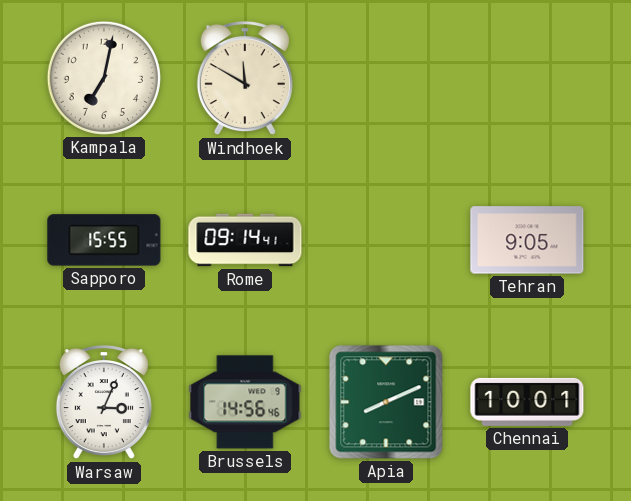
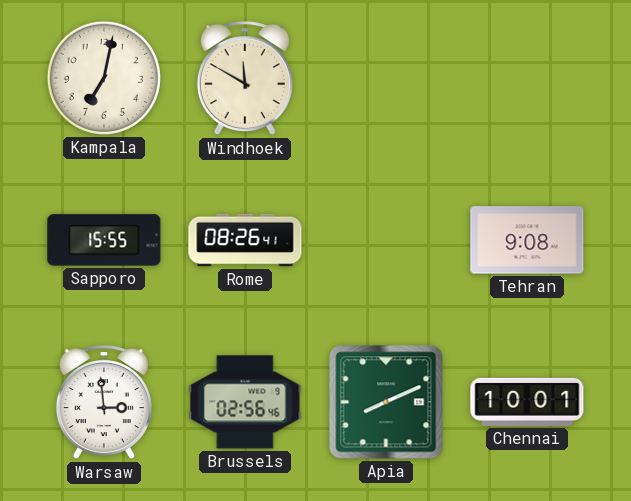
Rome: 09:14 -> 08:26 (245, 240)
Tehran: 9:05 -> 9:08 (527, 240)
Warsaw: 3:04 -> 2:59 (104, 403)
Brussels: 14:56 -> 02:56 (245, 402)
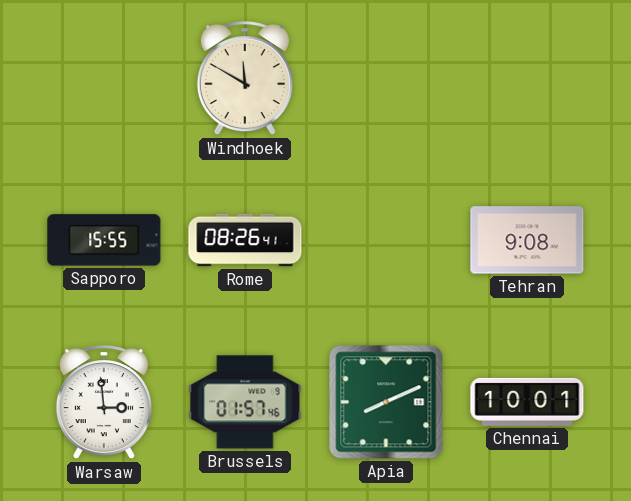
Kampala: 7:02 -> none (104, 78)
Brussels: 02:56 -> 01:57 (245, 402)
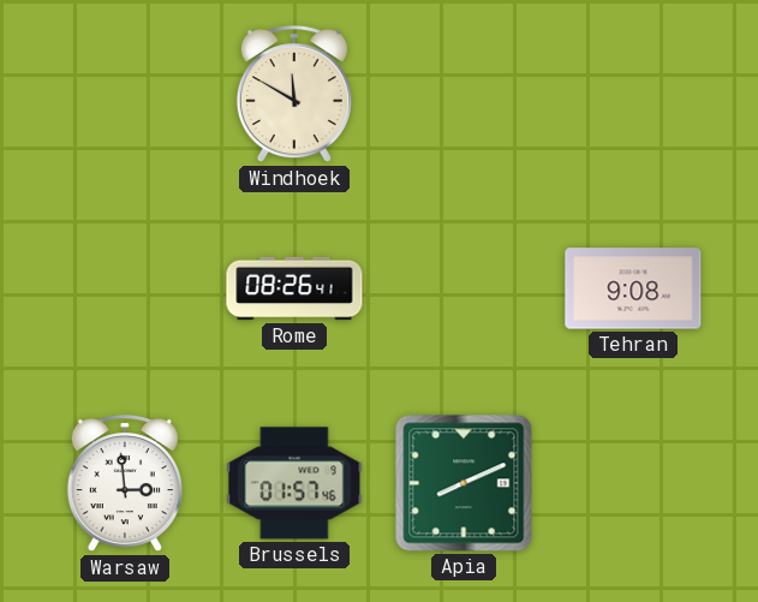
Sapporo: 15:55 -> none (104, 240)
Chennai: 10:01 -> none (527, 402)
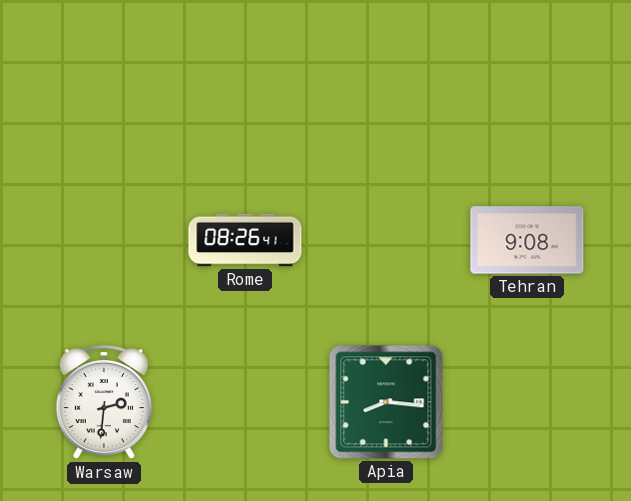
Windhoek: 11:50 -> none (294, 95)
Warsaw: 2:59 -> 2:31 (104, 403)
Brussels: 01:57 -> none (294, 483)
Apia: 8:11 -> 8:16 (386, 402)
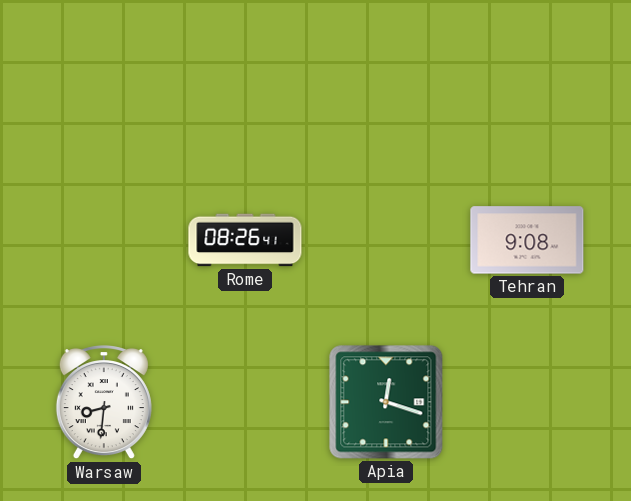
Warsaw: 2:31 -> 8:31 (104, 403)
Apia: 8:16 -> 12:18 (386, 402)
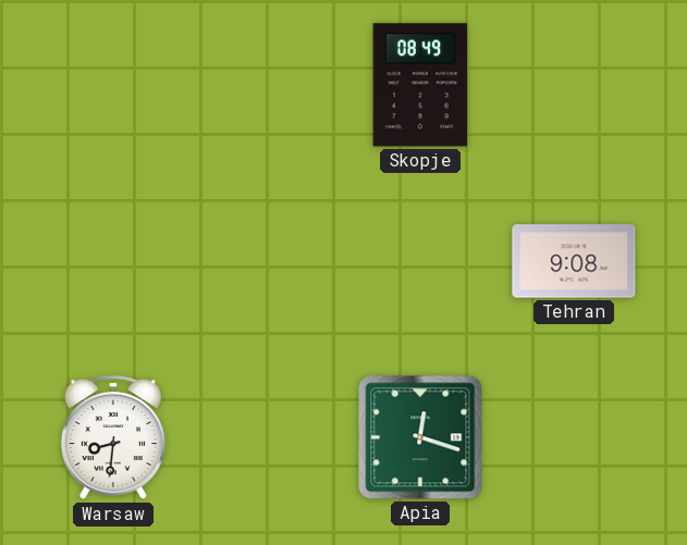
Skopje: none -> 08:49 (420, 85)
Rome: 08:26 -> none (245, 240)
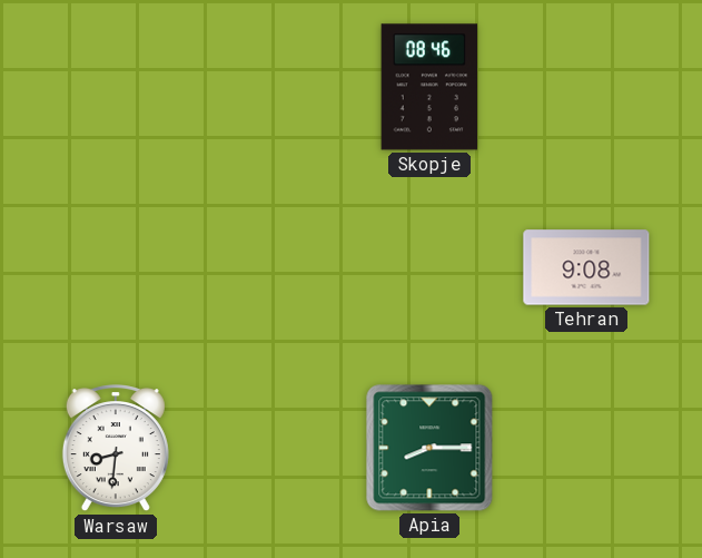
Skopje: 08:49 -> 08:46 (429, 87)
Apia: 12:18 -> 8:15 (429, 448)
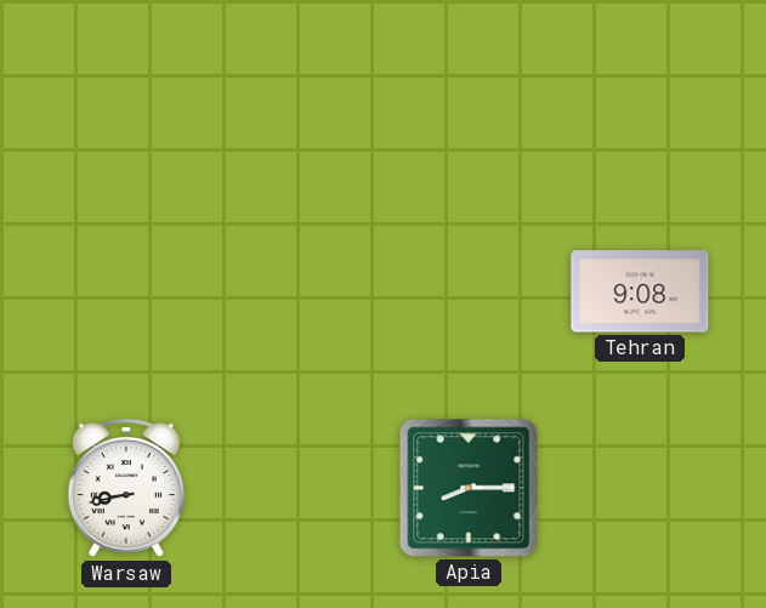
Skopje: 08:46 -> none (429, 87)
Warsaw: 8:31 -> 8:43 (126, 489)
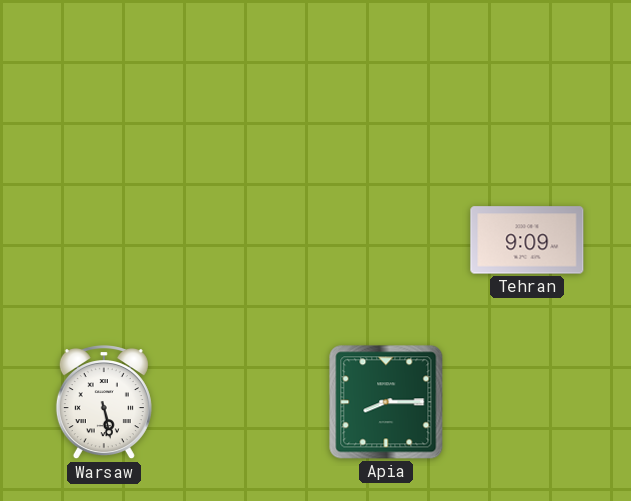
Tehran: 9:08 -> 9:09 (527, 240)
Warsaw: 8:43 -> 5:28 (104, 403)
